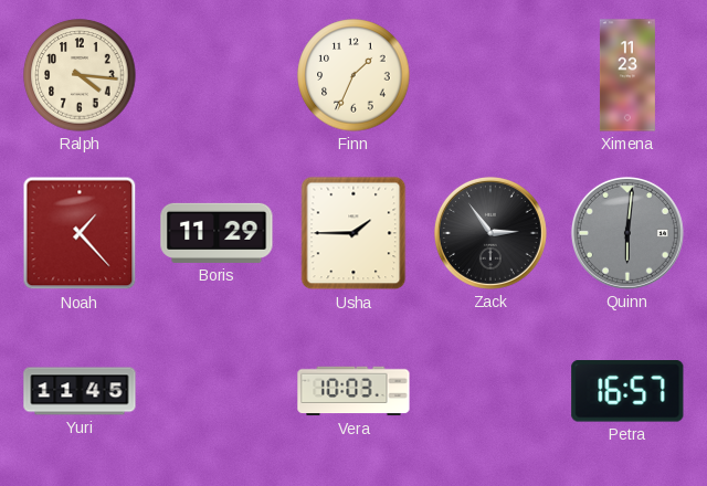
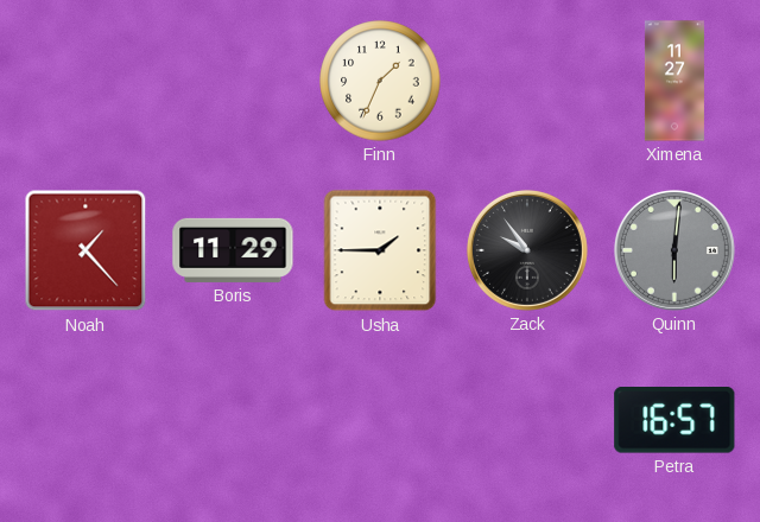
Ralph: 4:16 -> none (80, 75)
Ximena: 11:23 -> 11:27 (674, 81)
Zack: 2:54 -> 9:54 (527, 250)
Yuri: 11:45 -> none (80, 391)
Vera: 10:03 -> none (353, 391)
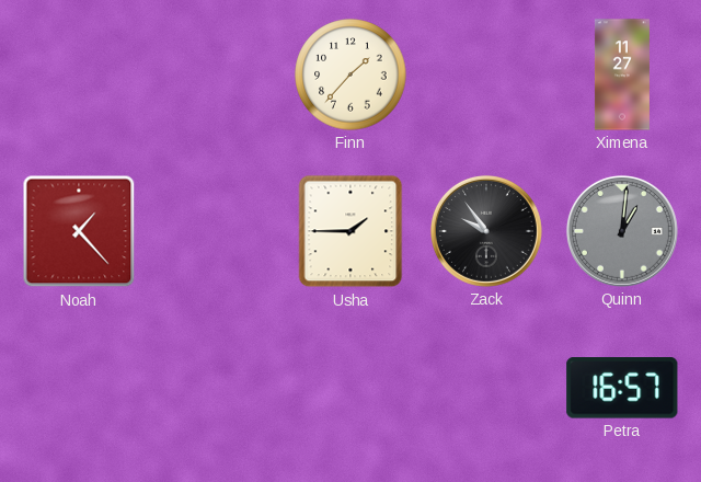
Finn: 1:34 -> 1:37 (350, 74)
Boris: 11:29 -> none (233, 250)
Quinn: 6:01 -> 1:01 (622, 231)
